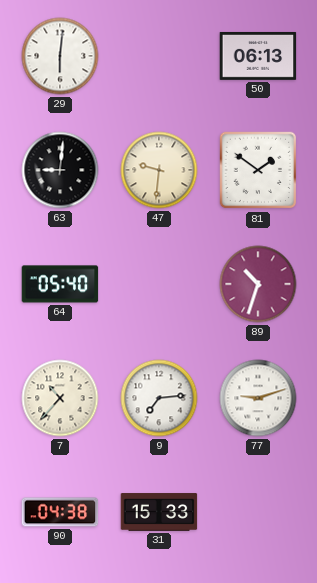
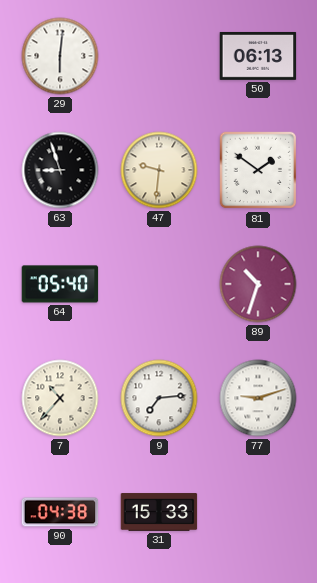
63: 9:01 -> 8:57 (60, 170)
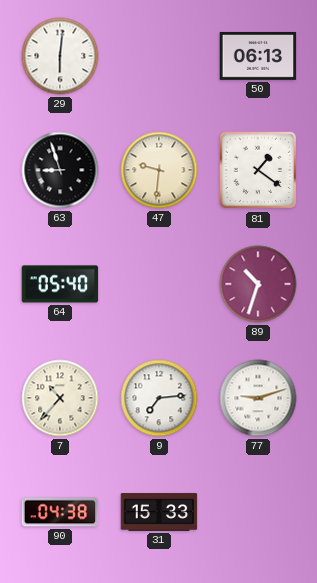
81: 1:51 -> 1:21 (258, 170)
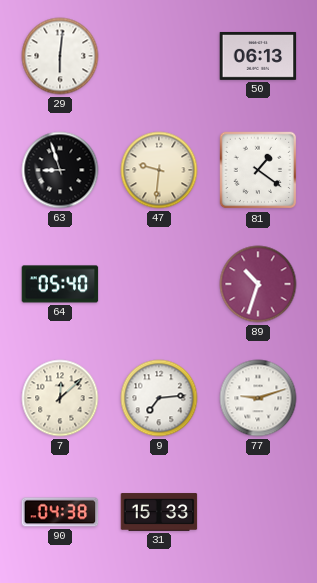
7: 10:37 -> 12:08 (60, 398)
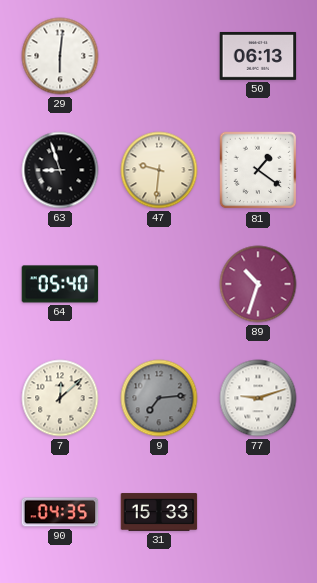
9 dial: white -> grey (159, 398)
90: 04:38 -> 04:35 (60, 512)
